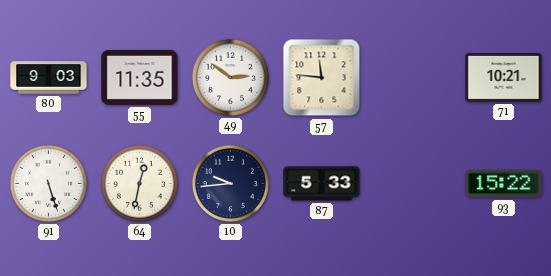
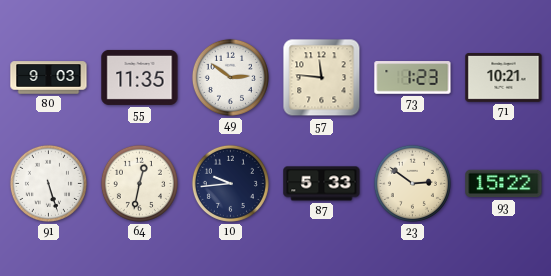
73: none -> 1:23 (413, 78)
23: none -> 2:51 (412, 183)
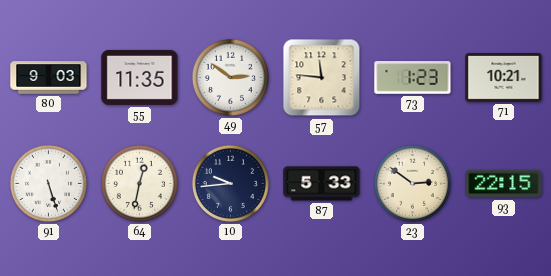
93: 15:22 -> 22:15 (504, 184)
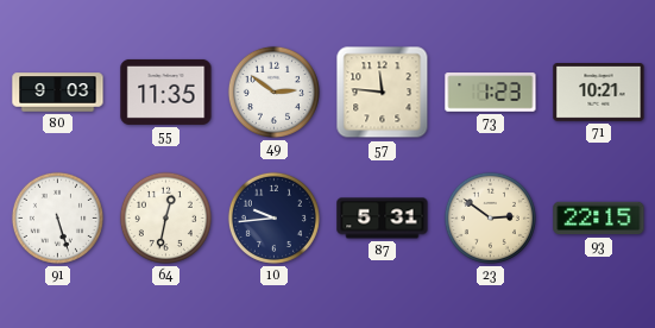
87: 5:33 -> 5:31 (383, 219)
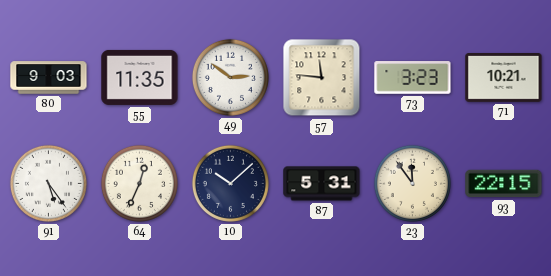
73: 1:23 -> 3:23 (413, 78)
91: 5:27 -> 5:24 (48, 183)
64: 12:32 -> 12:34 (139, 183)
10: 9:44 -> 10:08 (230, 183)
23: 2:51 -> 11:54 (412, 183)
